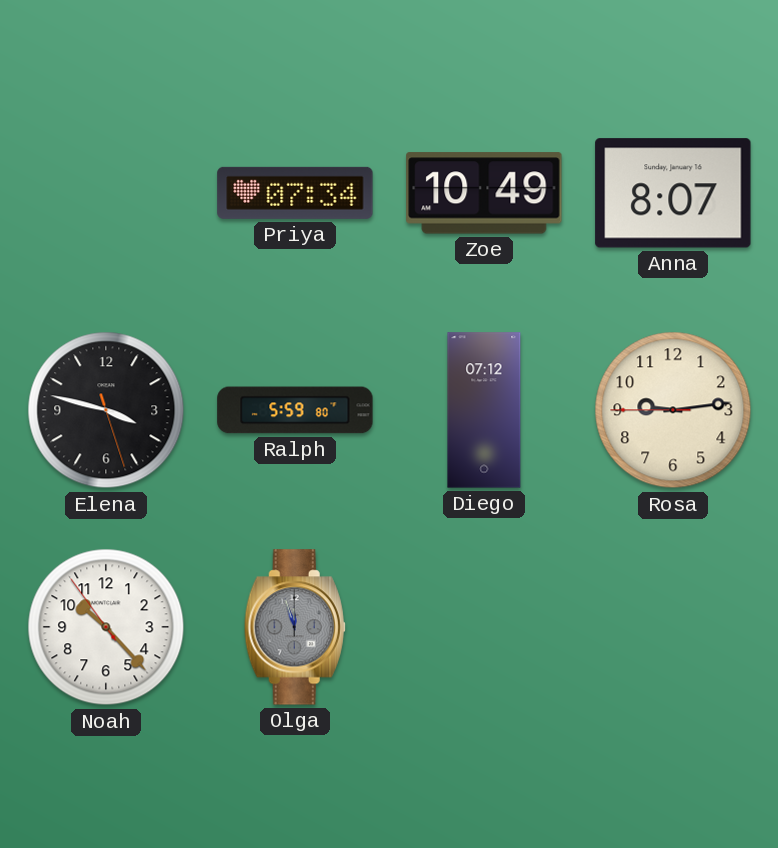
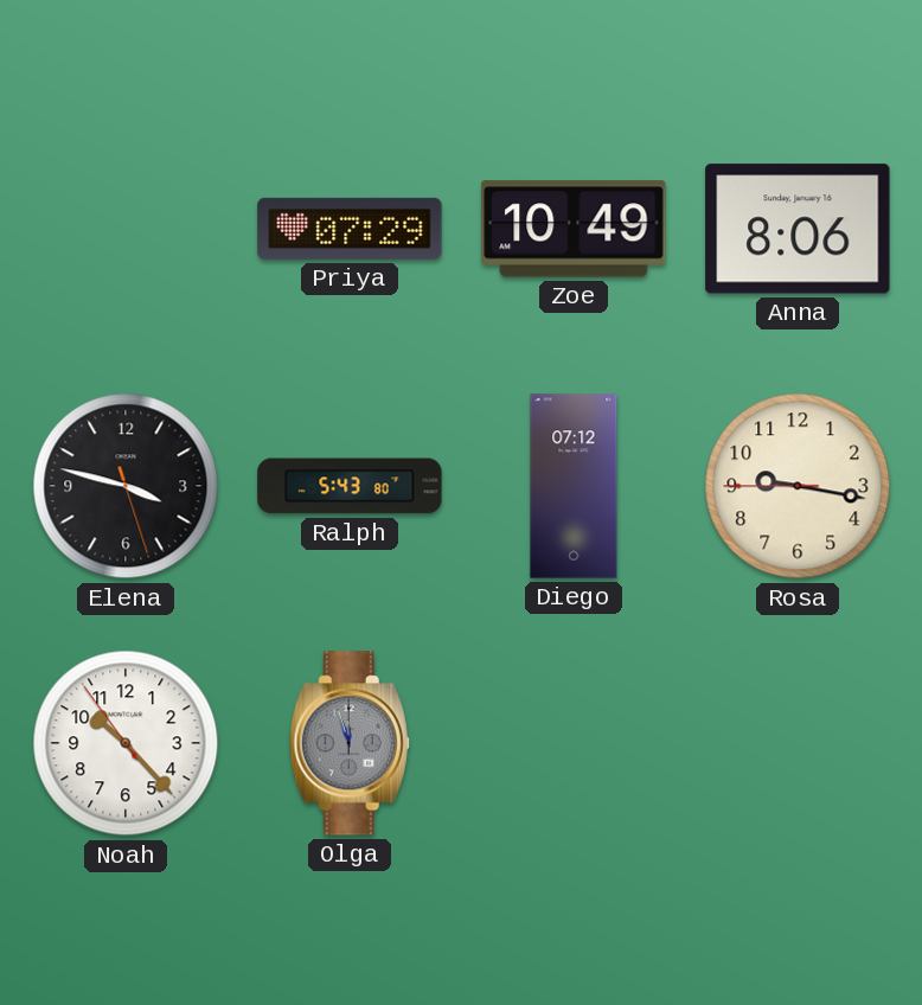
Priya: 07:34 -> 07:29 (350, 229)
Anna: 8:07 -> 8:06 (798, 229)
Ralph: 5:59 -> 5:43 (350, 486)
Rosa: 9:13 -> 9:16 (798, 486)
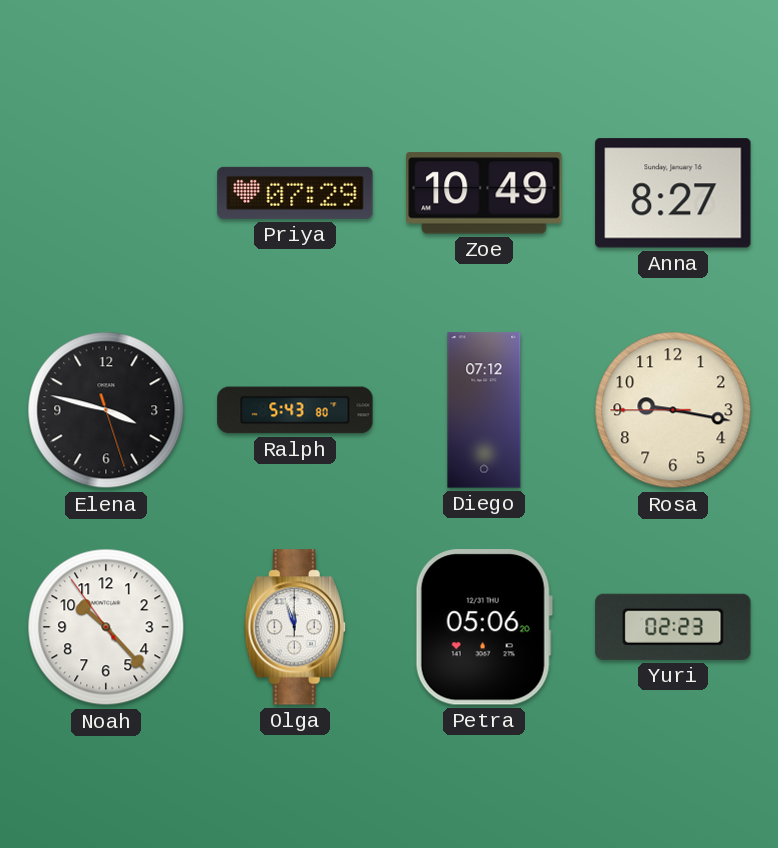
Anna: 8:06 -> 8:27 (673, 193)
Olga dial: grey -> white (295, 627)
Petra: none -> 05:06 (484, 627)
Yuri: none -> 02:23 (673, 627)
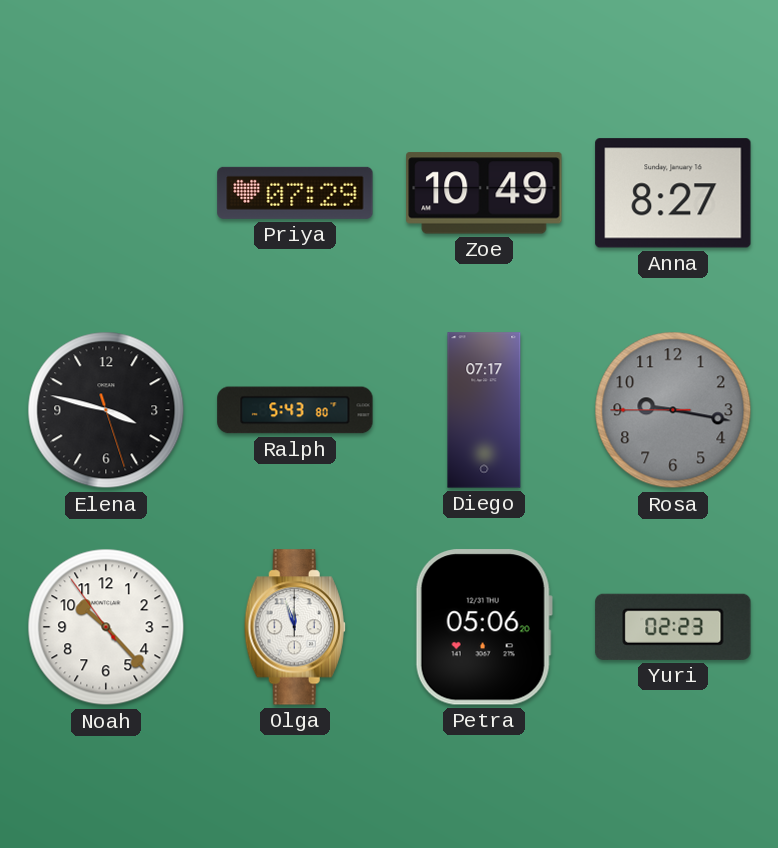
Diego: 07:12 -> 07:17 (484, 410)
Rosa dial: cream -> grey (673, 410)
